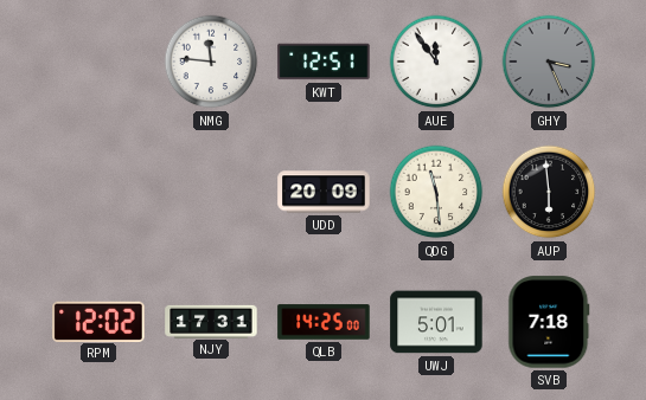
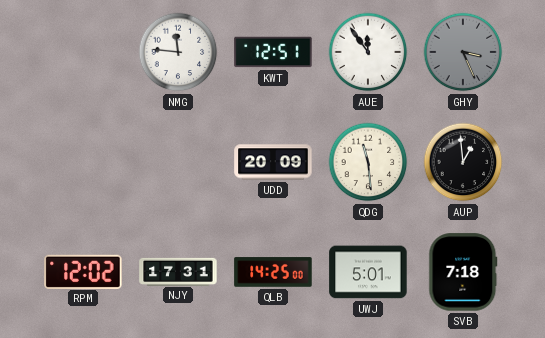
AUP: 5:59 -> 12:59 (463, 162)
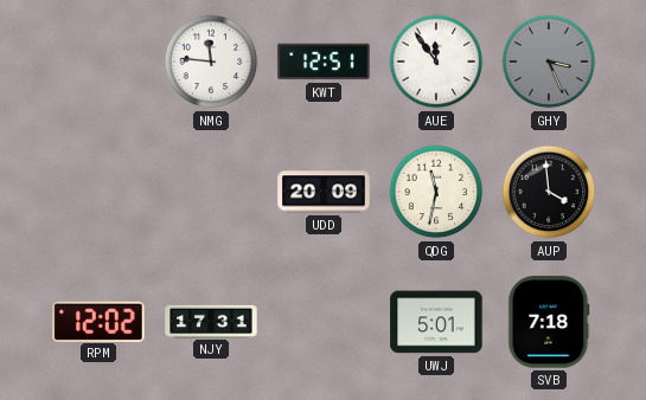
QDG: 11:29 -> 11:32 (436, 192)
AUP: 12:59 -> 3:59 (549, 192)
QLB: 14:25 -> none (273, 272)
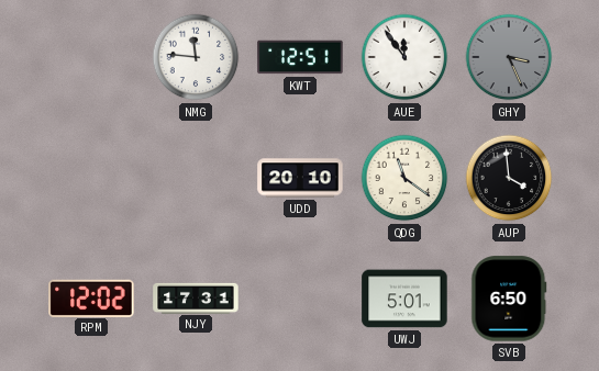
UDD: 20:09 -> 20:10 (300, 178)
QDG: 11:32 -> 11:21 (404, 178)
SVB: 7:18 -> 6:50 (509, 299)
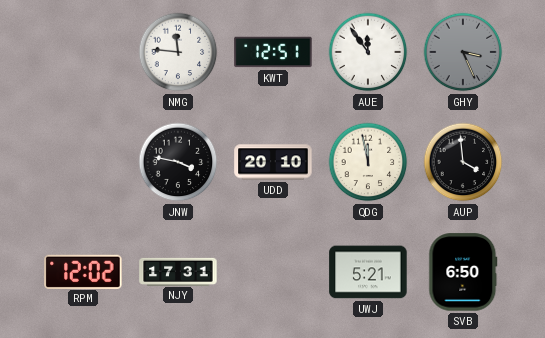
JNW: none -> 3:47 (178, 162)
QDG: 11:21 -> 11:58 (368, 162)
UWJ: 5:01 -> 5:21 (368, 272)
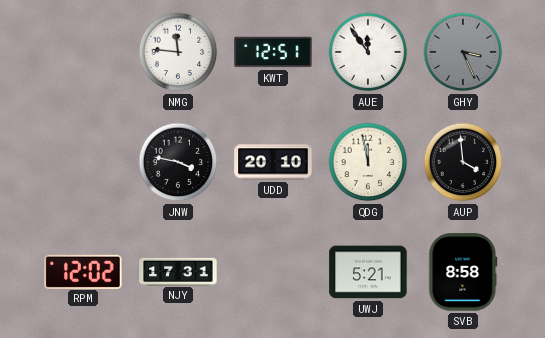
SVB: 6:50 -> 8:58 (463, 272)
